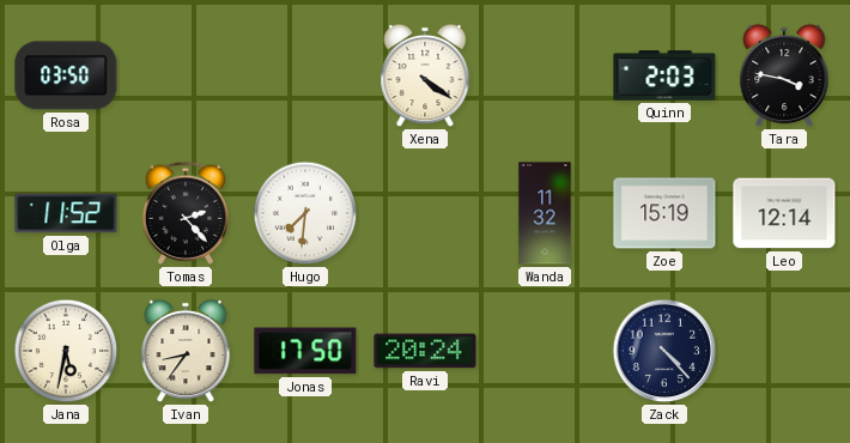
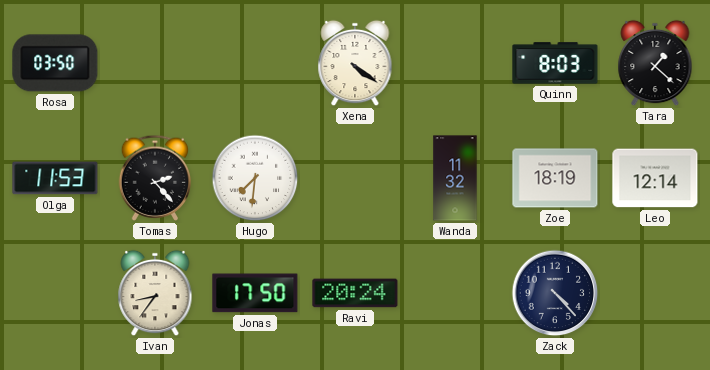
Quinn: 2:03 -> 8:03 (555, 63)
Tara: 3:47 -> 1:22 (655, 63)
Olga: 11:52 -> 11:53 (55, 178)
Zoe: 15:19 -> 18:19 (555, 178)
Jana: 5:32 -> none (66, 351)
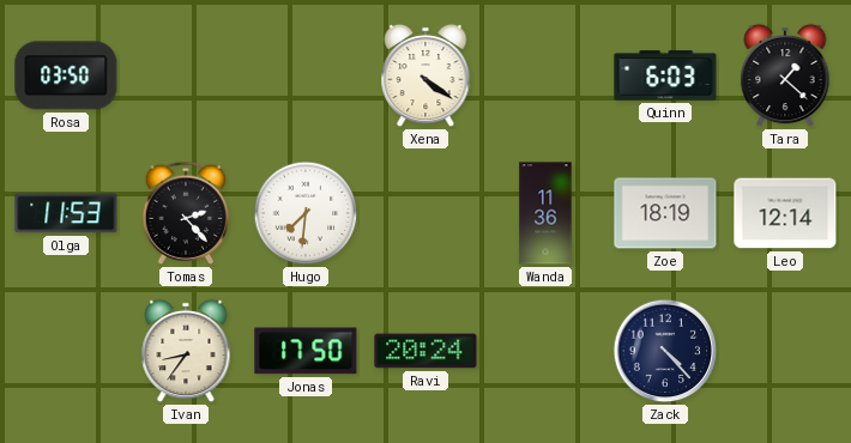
Quinn: 8:03 -> 6:03 (665, 75)
Wanda: 11:32 -> 11:36 (545, 213)
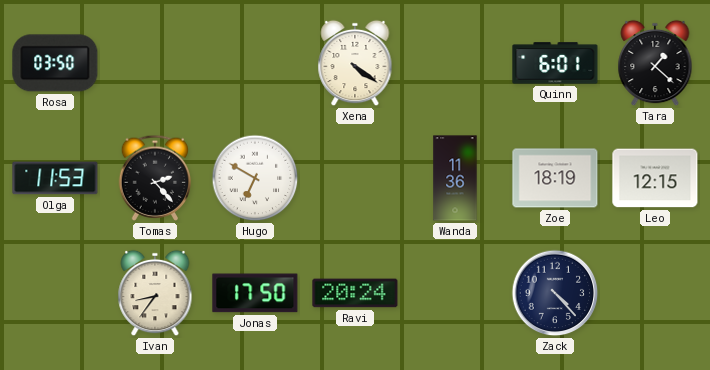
Quinn: 6:03 -> 6:01 (555, 63)
Hugo: 7:31 -> 6:50 (255, 178)
Leo: 12:14 -> 12:15 (655, 178)
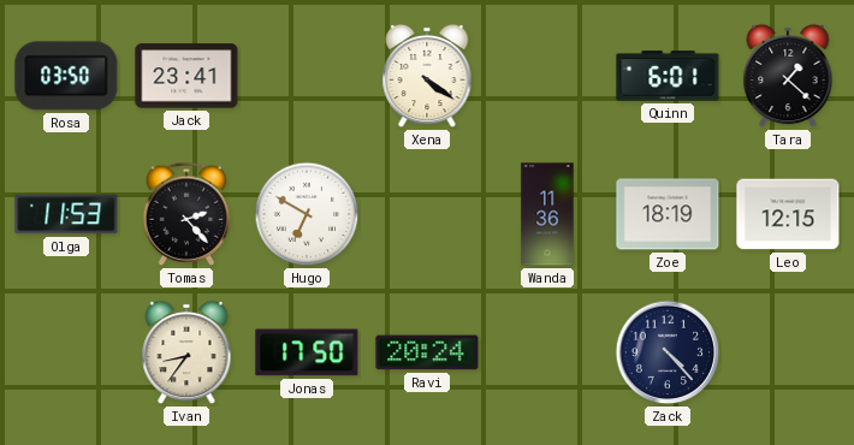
Jack: none -> 23:41 (186, 76)
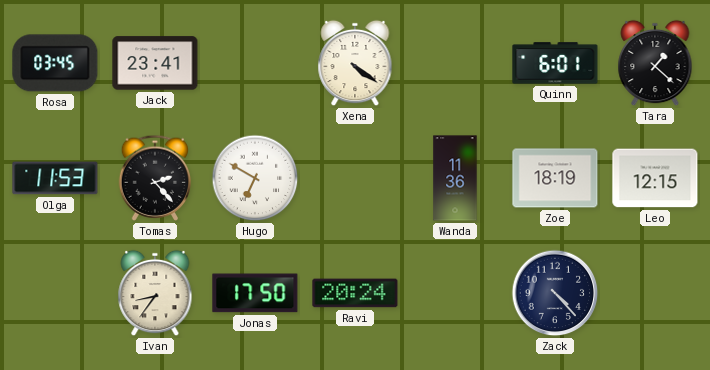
Rosa: 03:50 -> 03:45 (55, 63)
